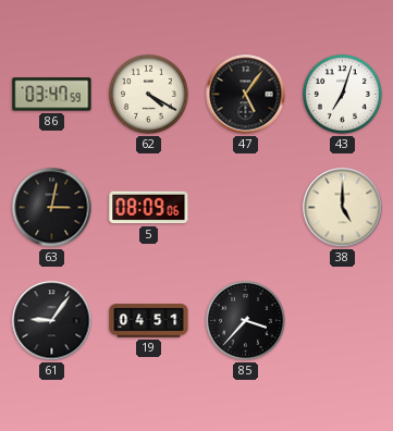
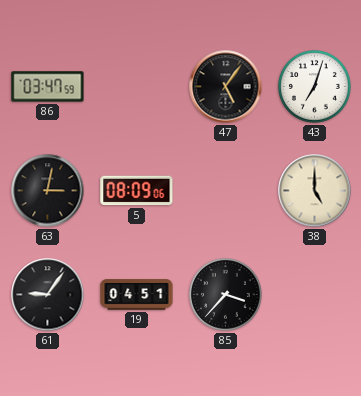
62: 4:20 -> none (149, 95)
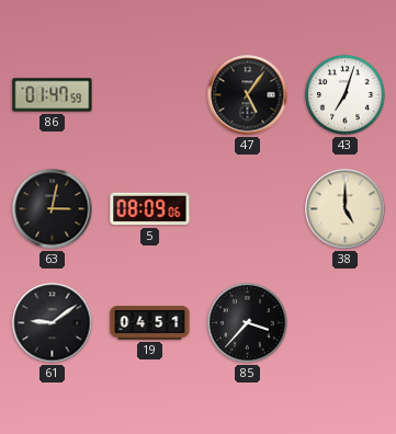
86: 03:47 -> 01:47 (53, 95)
61: 9:06 -> 9:09 (53, 323)
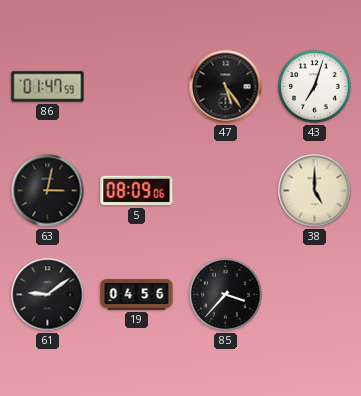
47: 5:06 -> 5:24 (226, 87)
19: 04:51 -> 04:56 (137, 295)
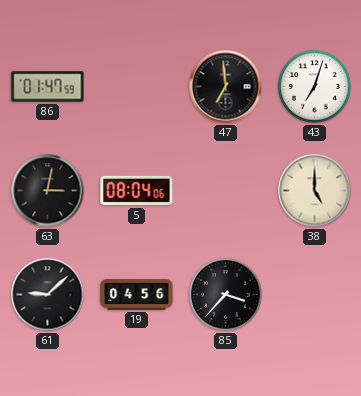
47: 5:24 -> 6:59 (226, 87)
5: 08:09 -> 08:04 (137, 191)
61: 9:09 -> 9:08 (48, 295)
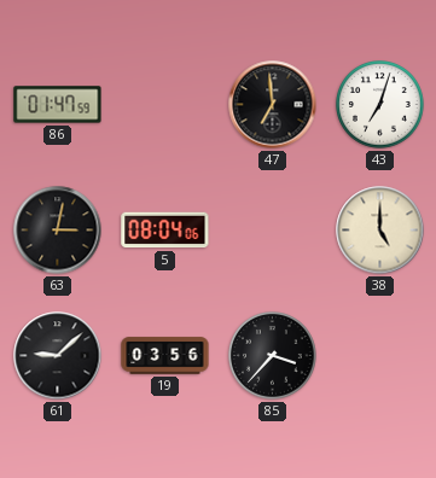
19: 04:56 -> 03:56 (165, 356)
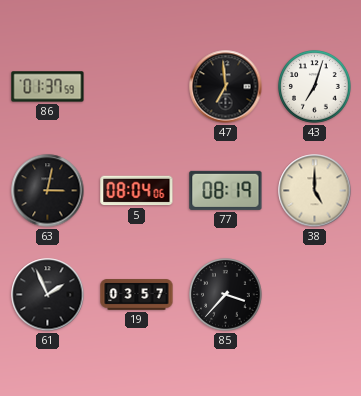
86: 01:47 -> 01:37 (48, 87)
77: none -> 08:19 (226, 190)
61: 9:08 -> 1:56 (48, 295)
19: 03:56 -> 03:57 (137, 295)
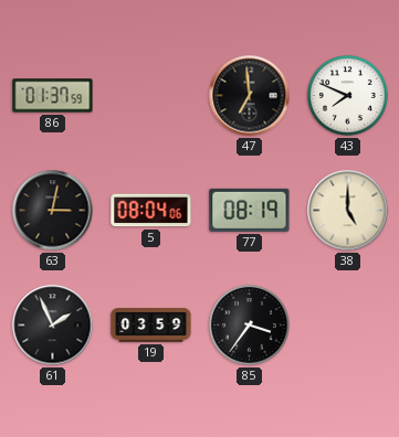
43: 7:03 -> 7:49 (348, 96)
19: 03:57 -> 03:59 (151, 326)
85: 3:37 -> 3:36 (250, 326)
